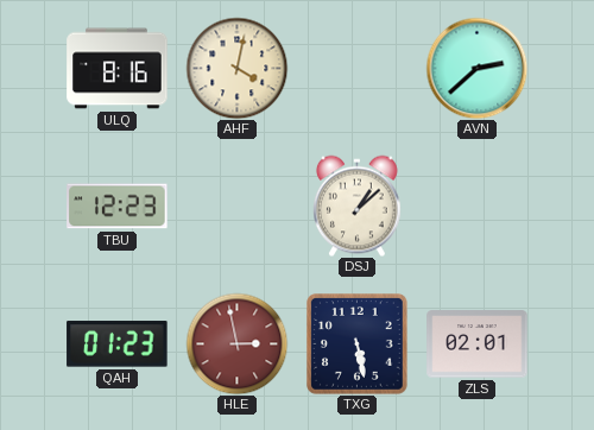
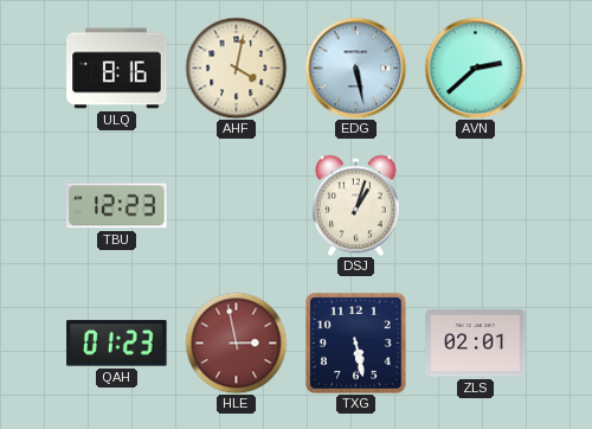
EDG: none -> 5:28 (355, 68)
DSJ: 1:08 -> 1:03 (356, 205)
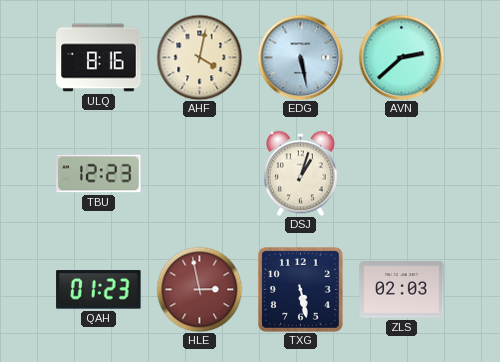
ZLS: 02:01 -> 02:03 (402, 290)
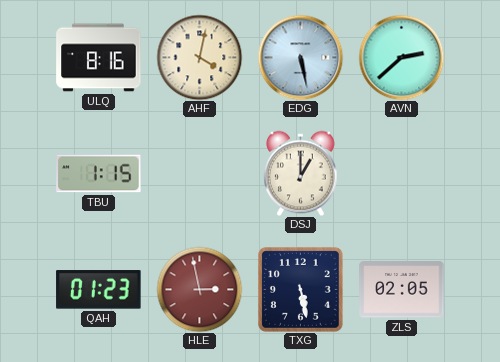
TBU: 12:23 -> 1:15 (99, 174)
DSJ: 1:03 -> 1:00 (301, 173)
ZLS: 02:03 -> 02:05 (402, 290)
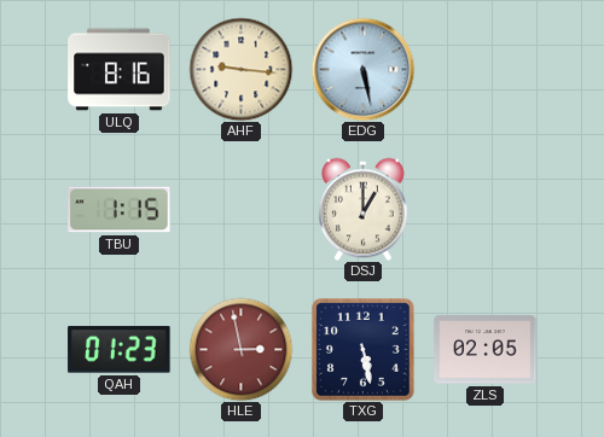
AHF: 4:02 -> 9:16 (240, 69)
AVN: 2:38 -> none (401, 57)
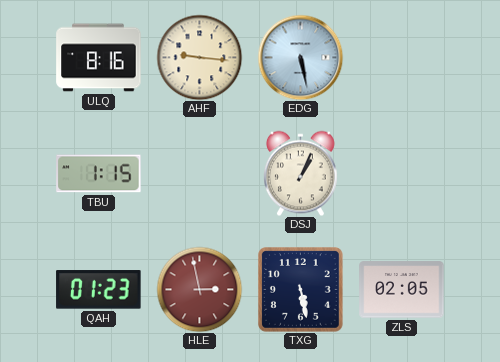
DSJ: 1:00 -> 1:04 (301, 173)
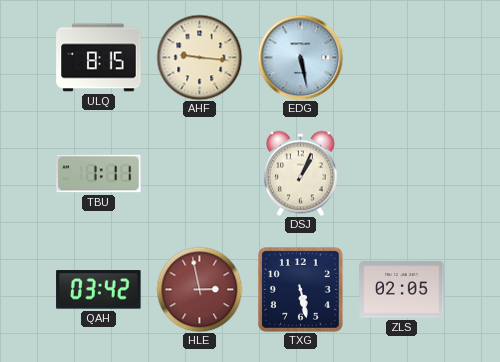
ULQ: 8:16 -> 8:15 (99, 58)
TBU: 1:15 -> 1:11 (99, 174)
QAH: 01:23 -> 03:42 (99, 290)
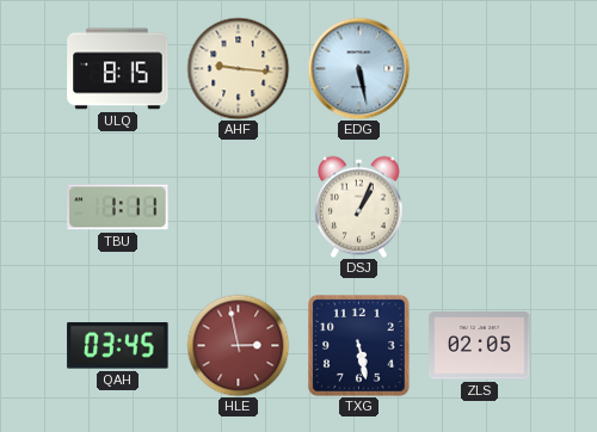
QAH: 03:42 -> 03:45 (118, 346)
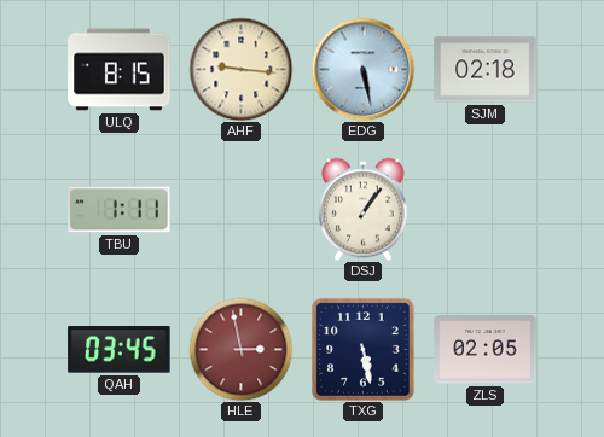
SJM: none -> 02:18 (486, 70)
DSJ: 1:04 -> 1:06 (364, 209)
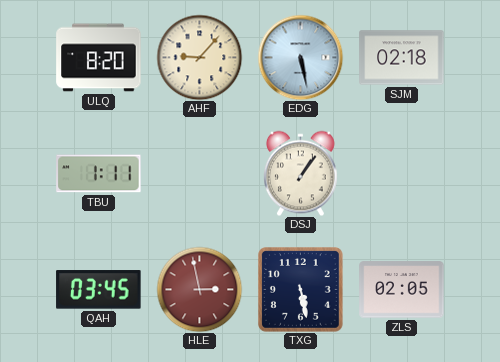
ULQ: 8:15 -> 8:20 (99, 58)
AHF: 9:16 -> 9:07 (199, 57)
